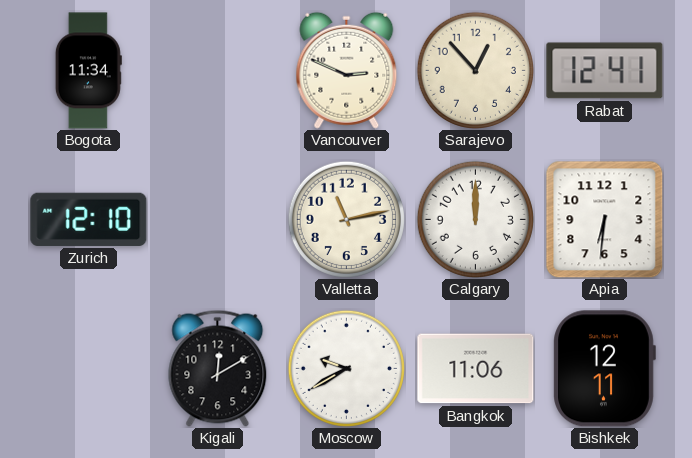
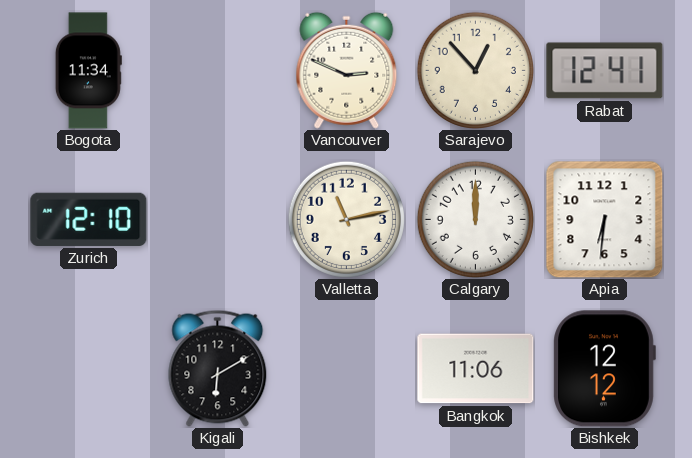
Kigali: 12:10 -> 6:10 (218, 368)
Moscow: 9:40 -> none (346, 368)
Bishkek: 12:11 -> 12:12 (604, 369)
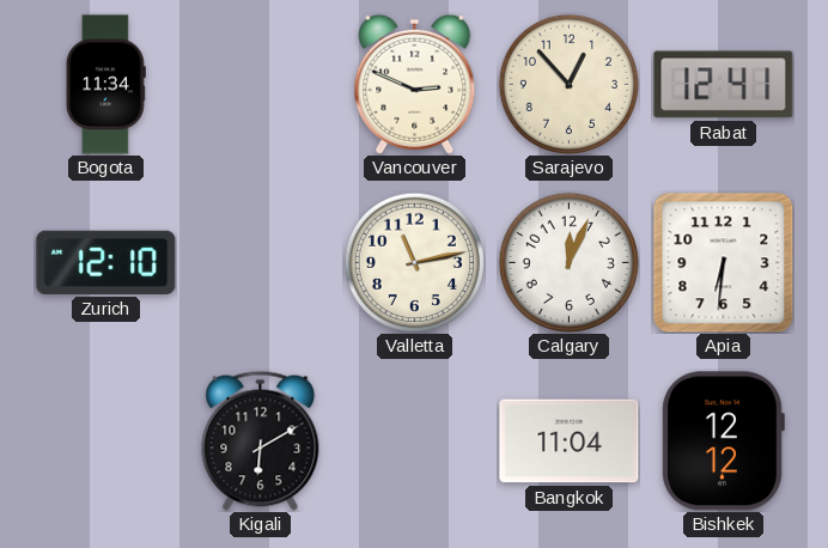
Calgary: 12:00 -> 12:04 (568, 262)
Bangkok: 11:06 -> 11:04 (570, 442)
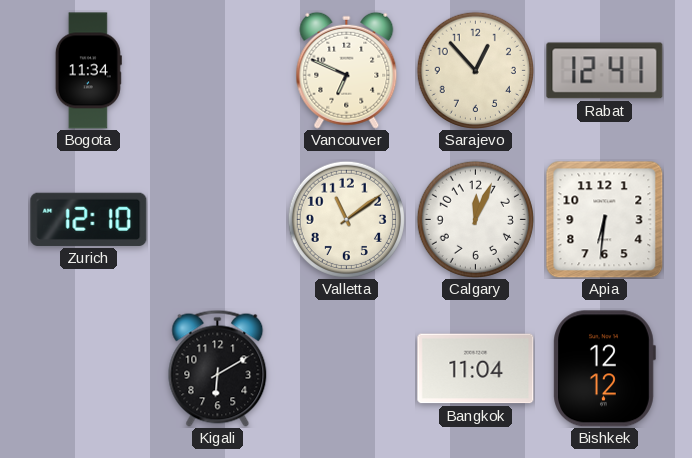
Vancouver: 2:49 -> 6:49 (347, 70)
Valletta: 11:13 -> 11:09 (346, 219)
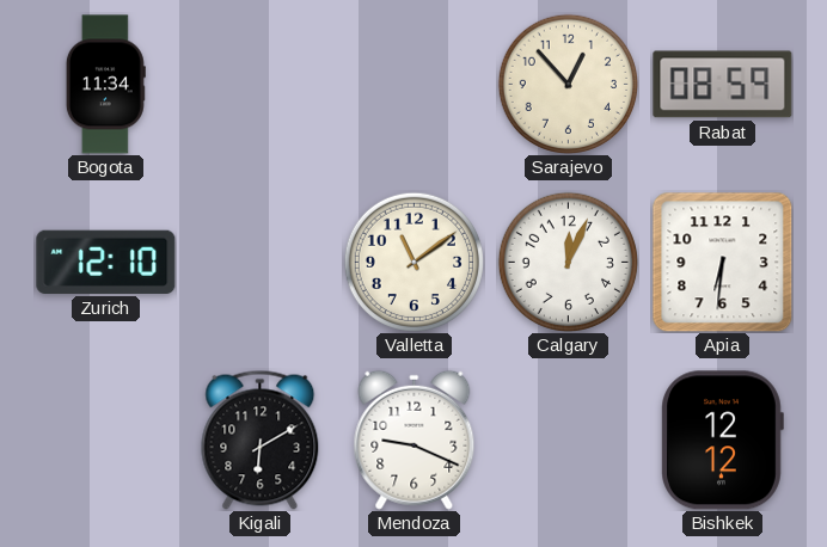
Vancouver: 6:49 -> none (347, 70)
Rabat: 12:41 -> 08:59 (723, 85)
Mendoza: none -> 9:19 (415, 440)
Bangkok: 11:04 -> none (476, 369)
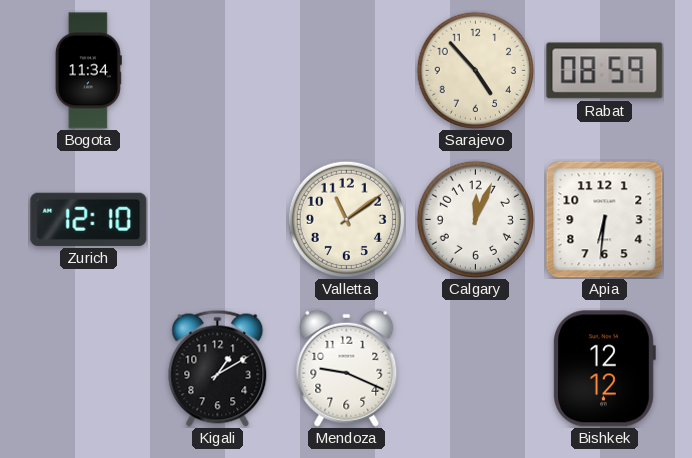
Sarajevo: 12:53 -> 4:53 (475, 70)
Kigali: 6:10 -> 1:10 (218, 368)
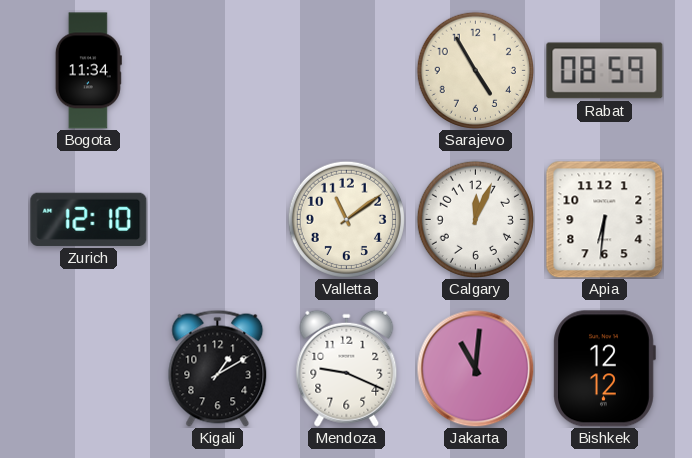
Sarajevo: 4:53 -> 4:55 (475, 70)
Jakarta: none -> 11:01 (475, 368)
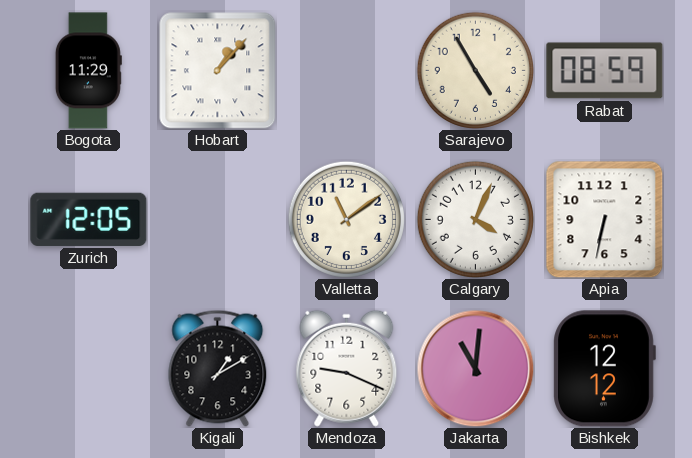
Bogota: 11:34 -> 11:29 (88, 71)
Hobart: none -> 1:07 (217, 70)
Zurich: 12:10 -> 12:05 (89, 219)
Calgary: 12:04 -> 4:04 (475, 219)
Apia: 6:31 -> 6:32 (604, 219)
